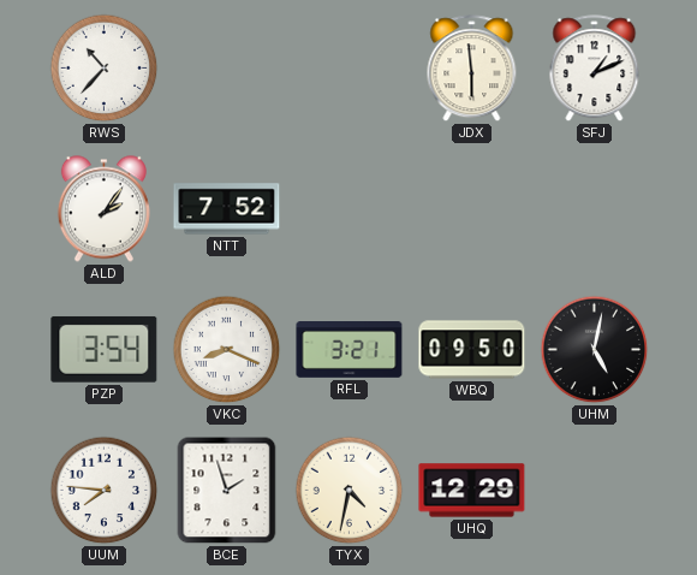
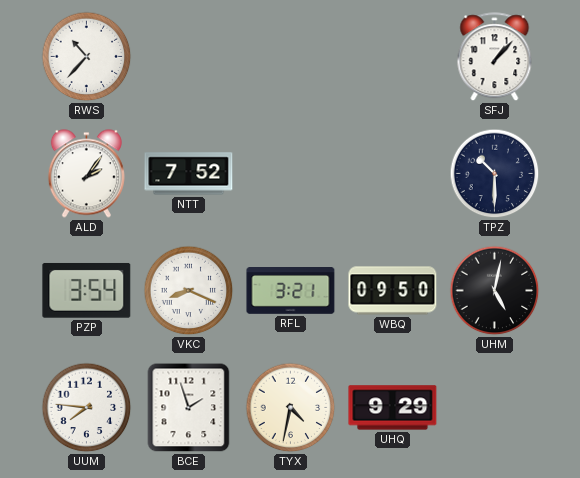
JDX: 5:59 -> none (472, 69)
SFJ: 1:11 -> 1:07 (495, 57)
TPZ: none -> 10:30 (495, 174)
UHQ: 12:29 -> 9:29 (393, 408)
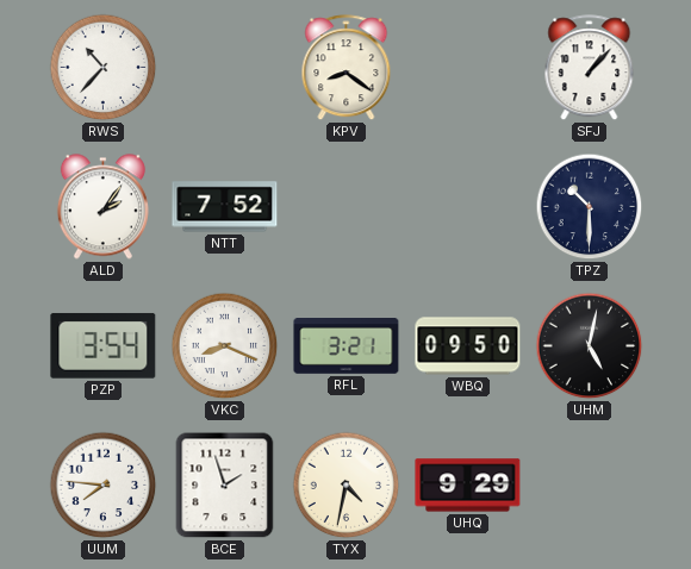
KPV: none -> 8:21 (347, 68)
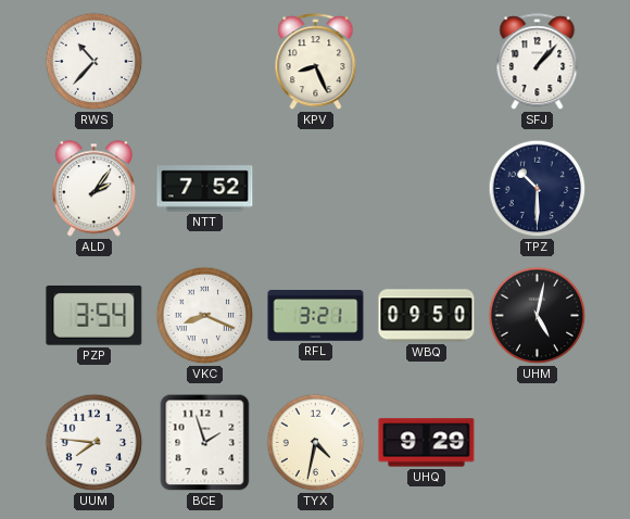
KPV: 8:21 -> 8:26 (316, 62)
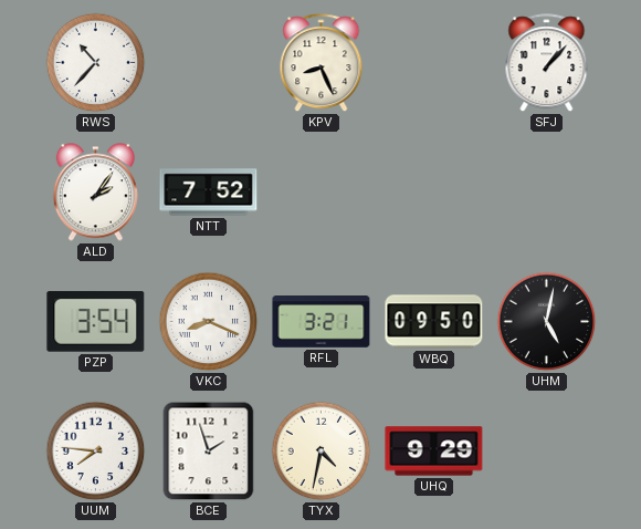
TPZ: 10:30 -> none (538, 189)
